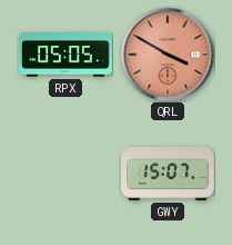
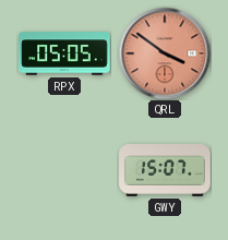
QRL: 3:50 -> 3:51 (165, 53)
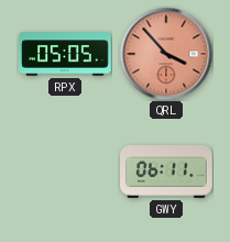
QRL: 3:51 -> 3:53 (166, 54)
GWY: 15:07 -> 06:11 (166, 173)
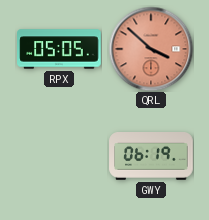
QRL: 3:53 -> 3:52 (151, 49)
GWY: 06:11 -> 06:19 (151, 157)
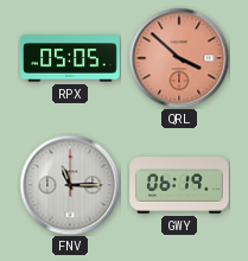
FNV: none -> 11:15 (70, 185)
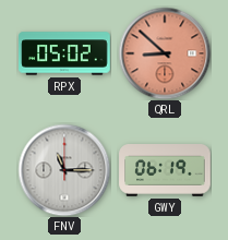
RPX: 05:05 -> 05:02 (64, 53)
QRL: 3:52 -> 8:52 (165, 53)
